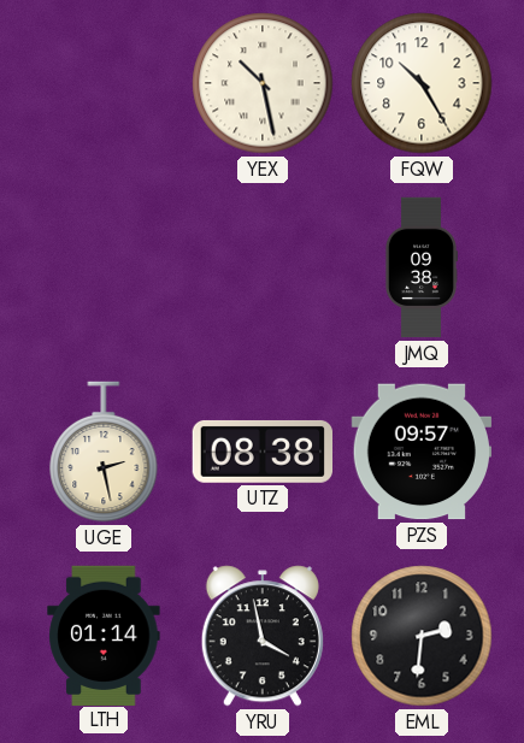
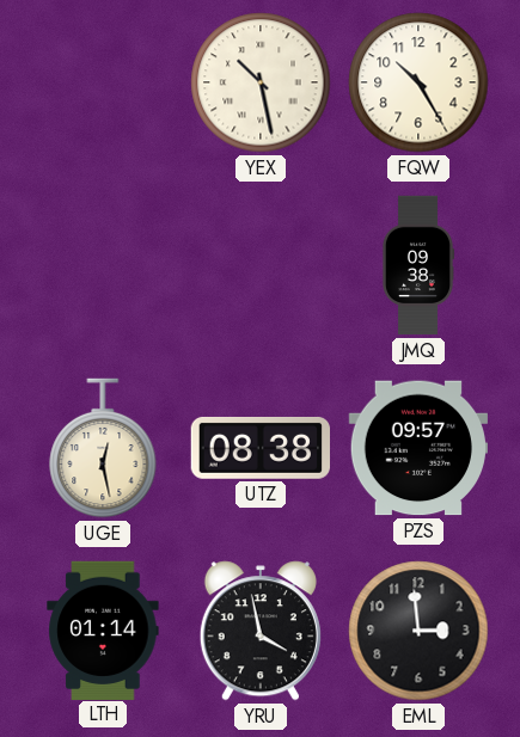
UGE: 2:28 -> 12:28 (103, 448)
EML: 2:31 -> 2:59 (418, 631)
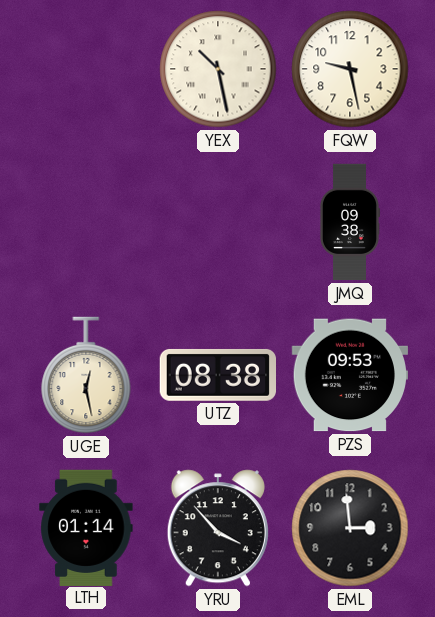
FQW: 10:25 -> 9:28 (350, 69)
PZS: 09:57 -> 09:53 (349, 375)
YRU: 3:58 -> 3:53 (218, 528)
